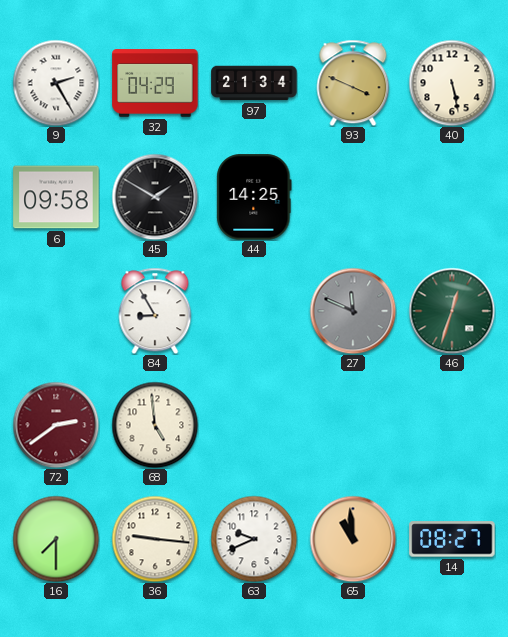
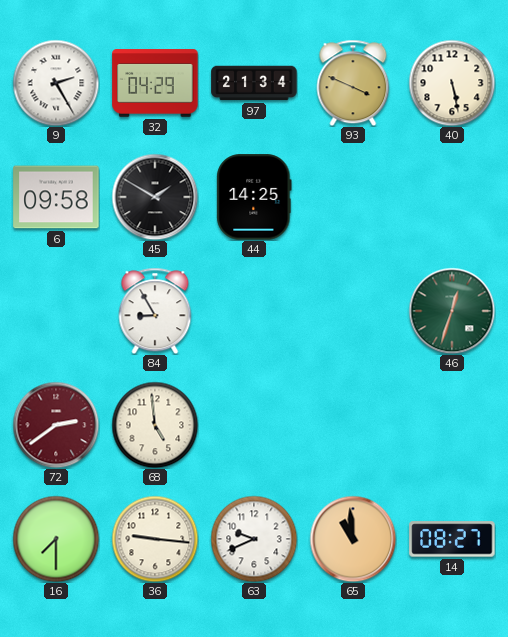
27: 11:49 -> none (353, 311)
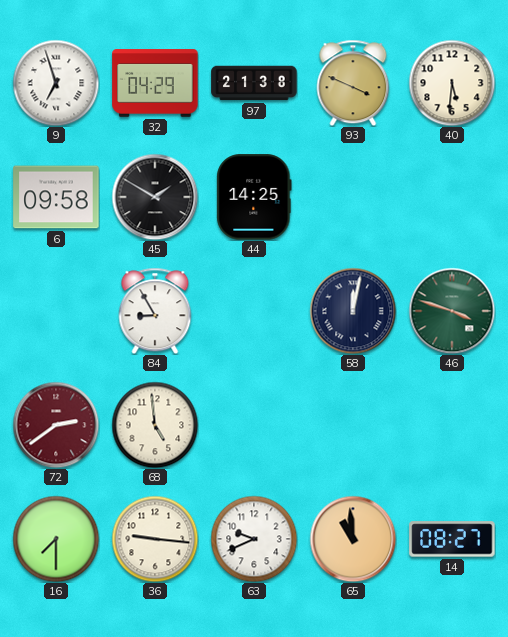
9: 2:25 -> 6:57 (56, 83)
97: 21:34 -> 21:38 (254, 83)
40: 5:28 -> 5:31 (452, 83)
58: none -> 12:02 (353, 311)
46: 12:33 -> 3:48 (452, 311)
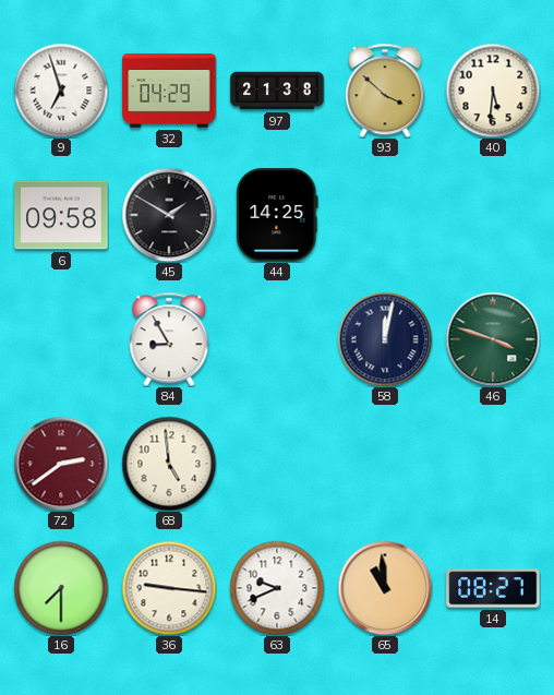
93: 3:49 -> 3:52 (385, 91)
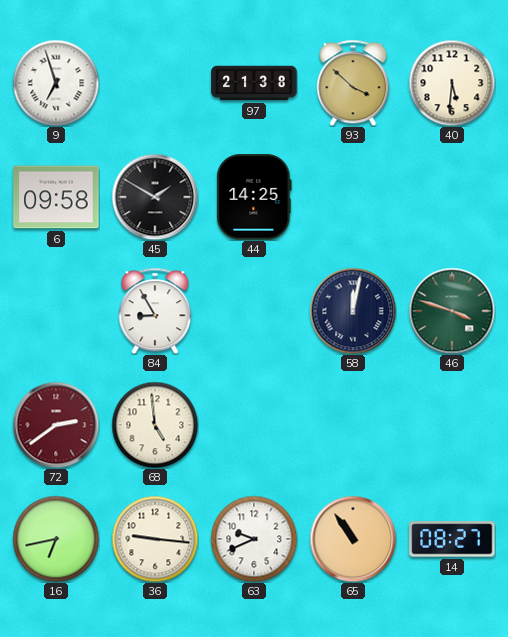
32: 04:29 -> none (169, 91)
16: 7:30 -> 6:43 (56, 539)
65: 10:59 -> 10:54 (353, 539)
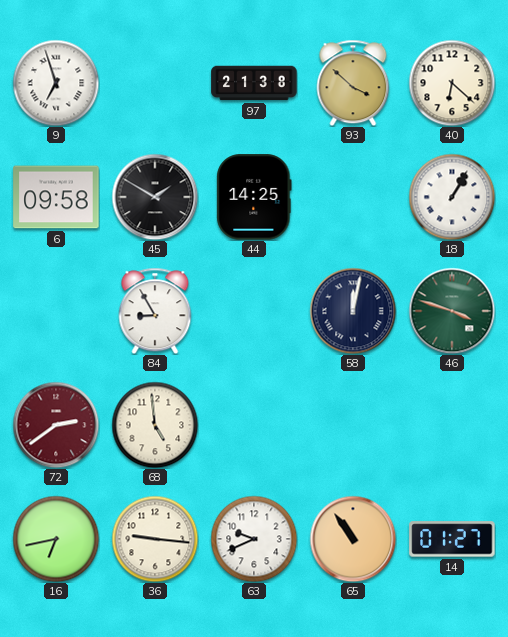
40: 5:31 -> 6:22 (452, 83)
18: none -> 1:05 (452, 197)
14: 08:27 -> 01:27 (452, 539)
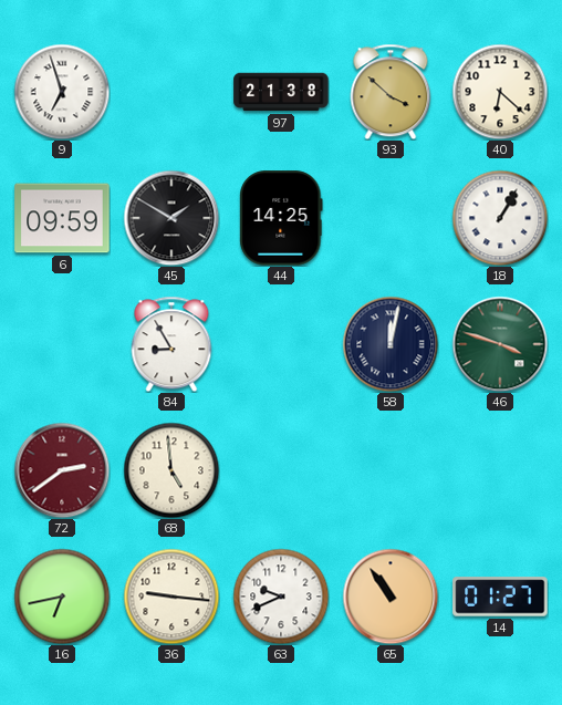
6: 09:58 -> 09:59 (62, 218)
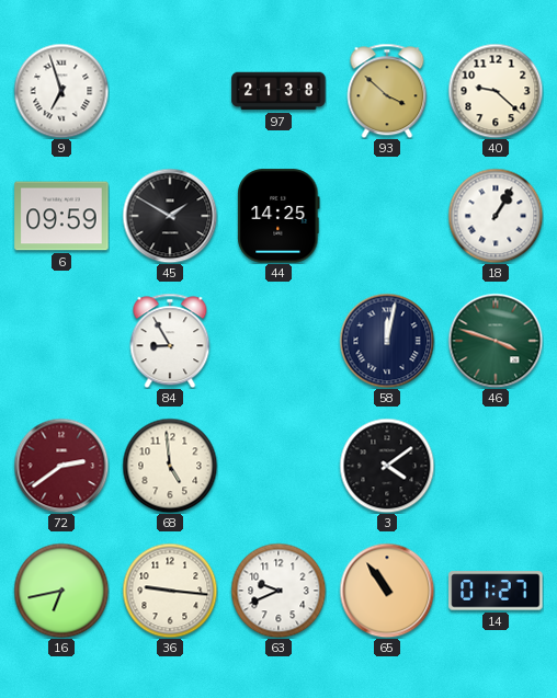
40: 6:22 -> 9:22 (496, 91)
3: none -> 4:09 (387, 466)
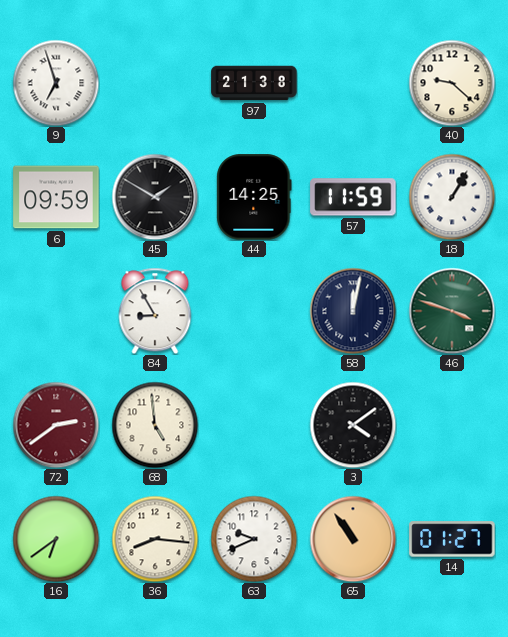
93: 3:52 -> none (387, 91)
57: none -> 11:59 (353, 197)
16: 6:43 -> 6:39 (56, 539)
36: 9:16 -> 8:16 (155, 539)
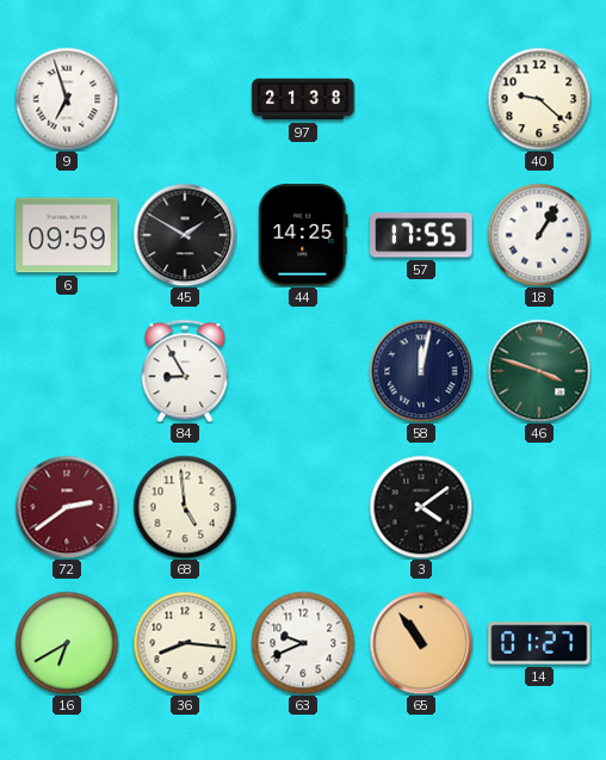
57: 11:59 -> 17:55 (421, 235)
16: 6:39 -> 6:40 (67, 643)
